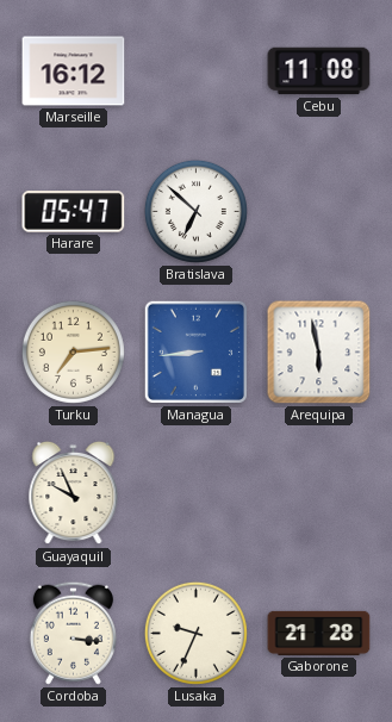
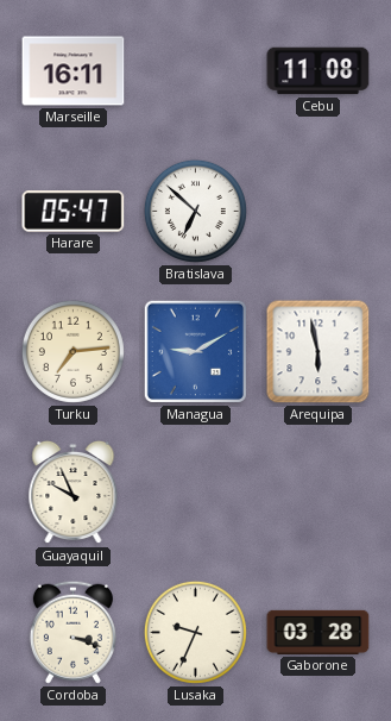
Marseille: 16:12 -> 16:11 (74, 71)
Managua: 8:44 -> 9:10 (195, 351)
Cordoba: 3:16 -> 3:18 (72, 632)
Gaborone: 21:28 -> 03:28 (319, 632)
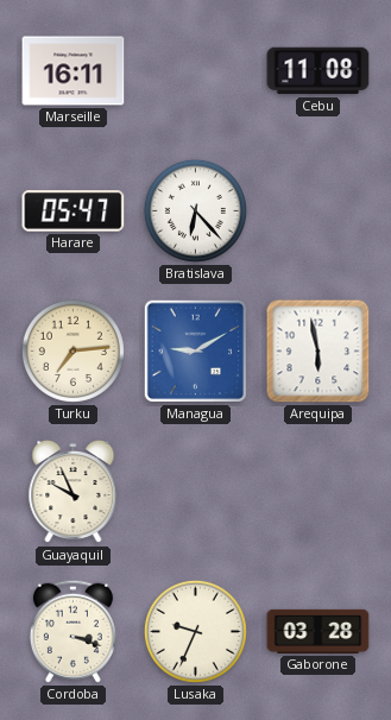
Bratislava: 6:52 -> 6:23 (195, 210)
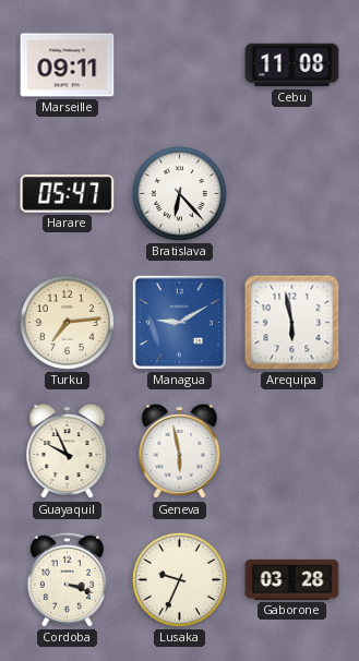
Marseille: 16:11 -> 09:11 (68, 65)
Geneva: none -> 5:58 (180, 452)
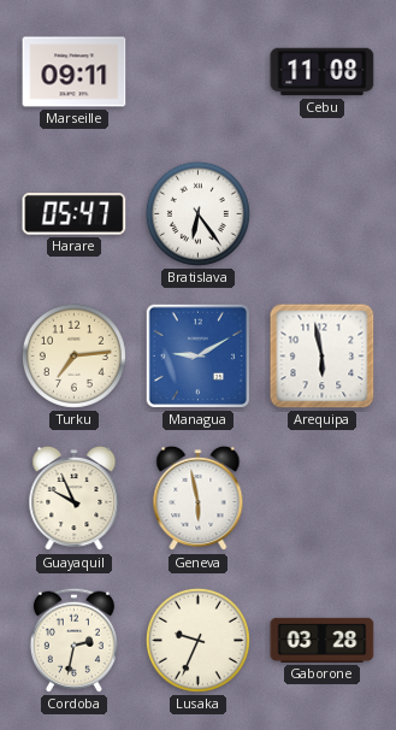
Bratislava: 6:23 -> 6:24 (197, 213)
Cordoba: 3:18 -> 2:32 (73, 640)
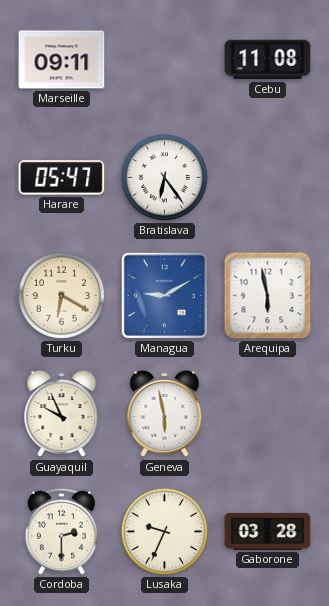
Turku: 7:14 -> 6:20 (61, 295)
Cordoba: 2:32 -> 2:30 (61, 531)
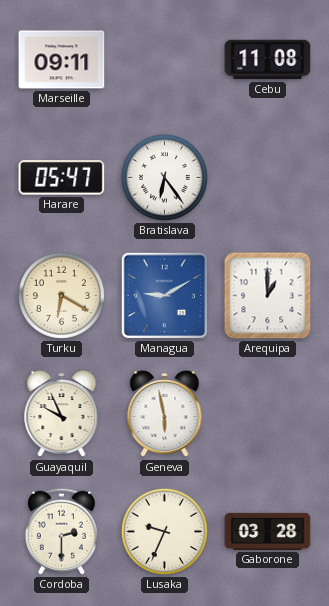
Arequipa: 5:58 -> 1:00 (268, 296)
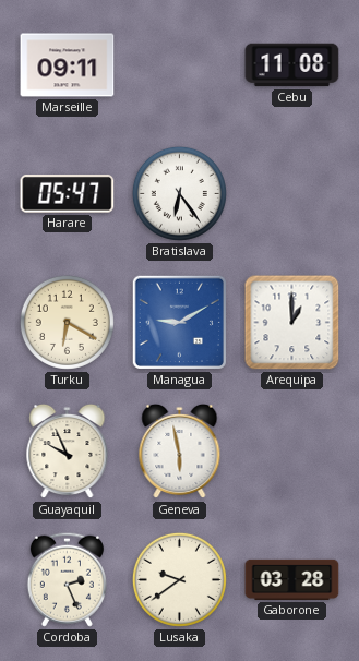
Cordoba: 2:30 -> 2:26 (67, 579)
Lusaka: 9:34 -> 9:39 (179, 579)
